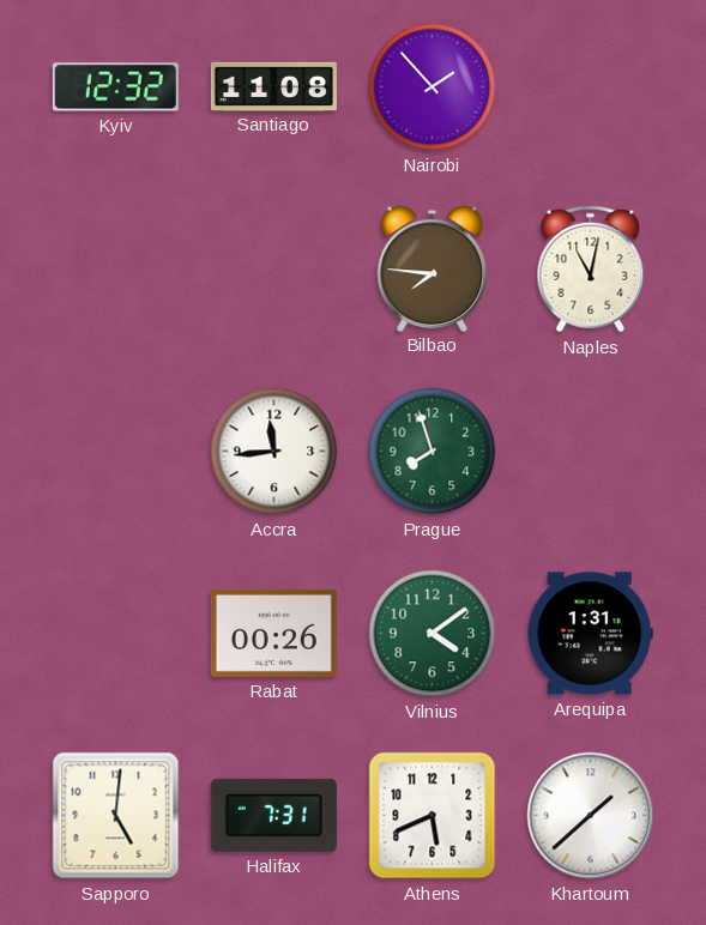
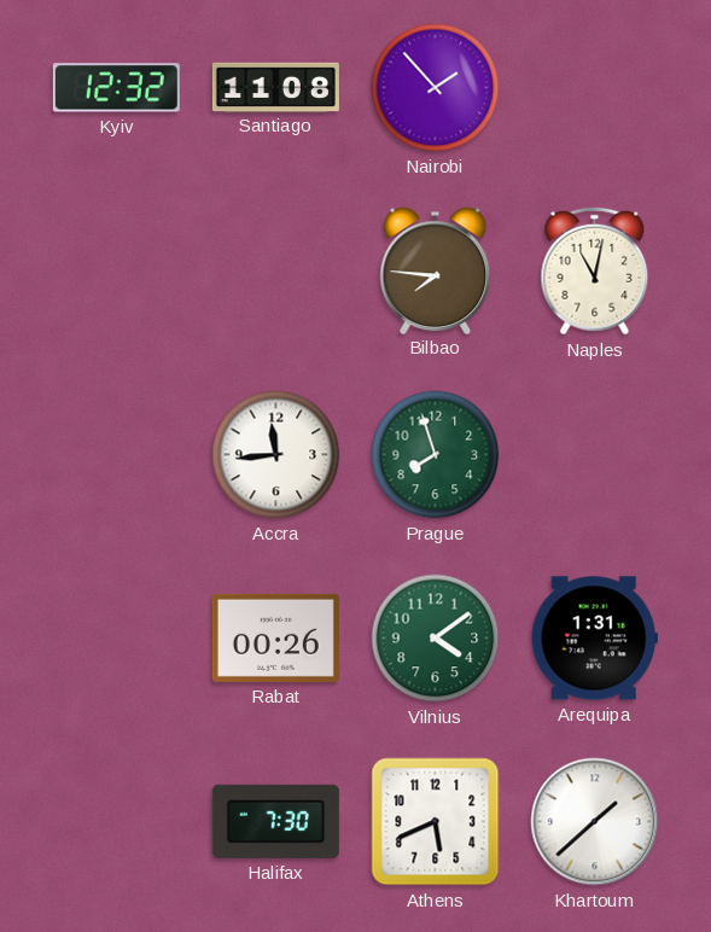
Sapporo: 5:01 -> none (116, 816)
Halifax: 7:31 -> 7:30 (275, 821)
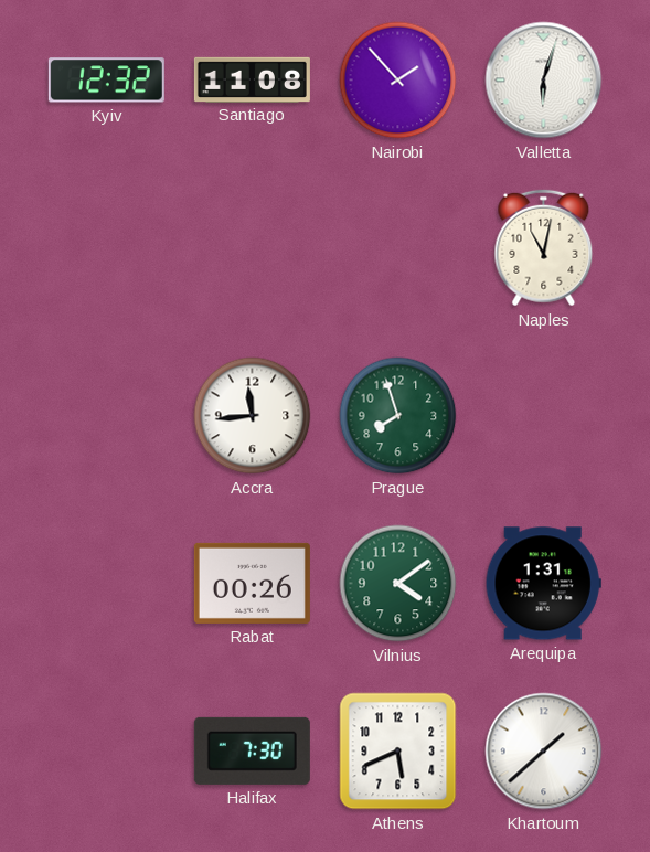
Valletta: none -> 6:03 (544, 81)
Bilbao: 7:46 -> none (436, 270)
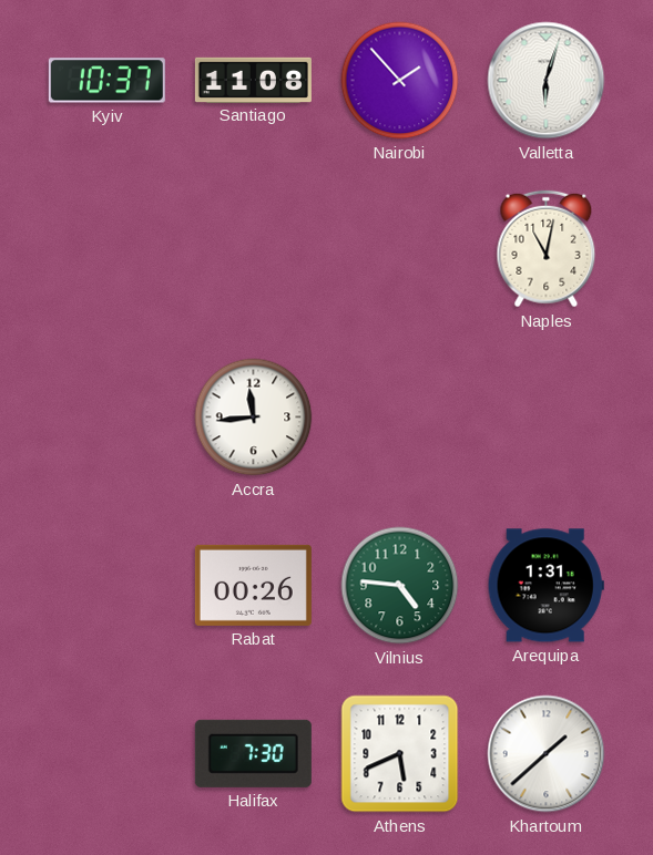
Kyiv: 12:32 -> 10:37 (106, 81)
Prague: 7:57 -> none (398, 416)
Vilnius: 4:09 -> 4:46 (400, 586)
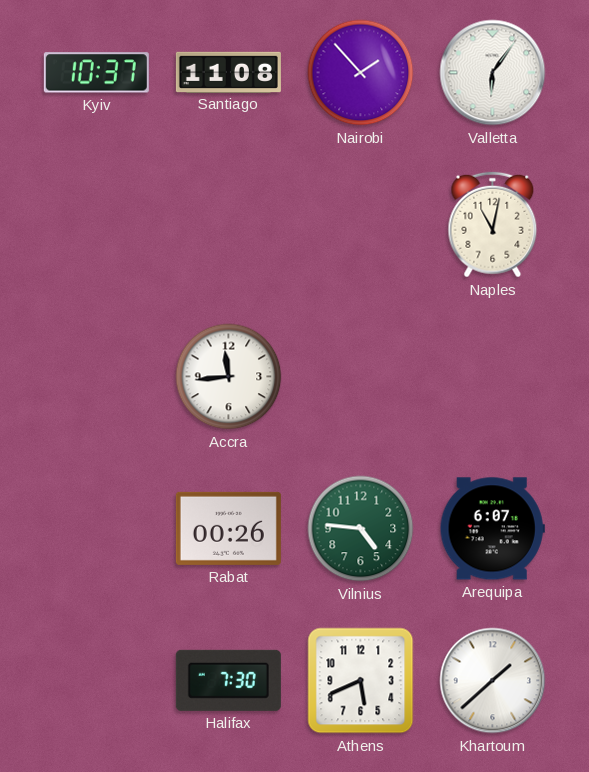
Valletta: 6:03 -> 6:06 (493, 73)
Arequipa: 1:31 -> 6:07 (492, 529)
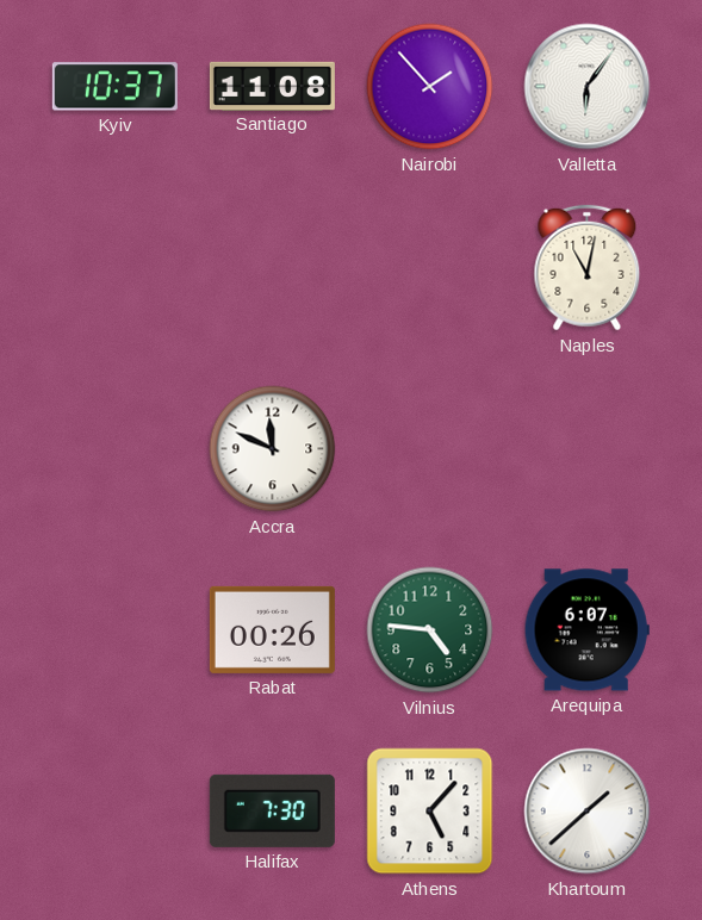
Accra: 11:44 -> 11:49 (273, 449)
Athens: 5:41 -> 5:07 (430, 812)
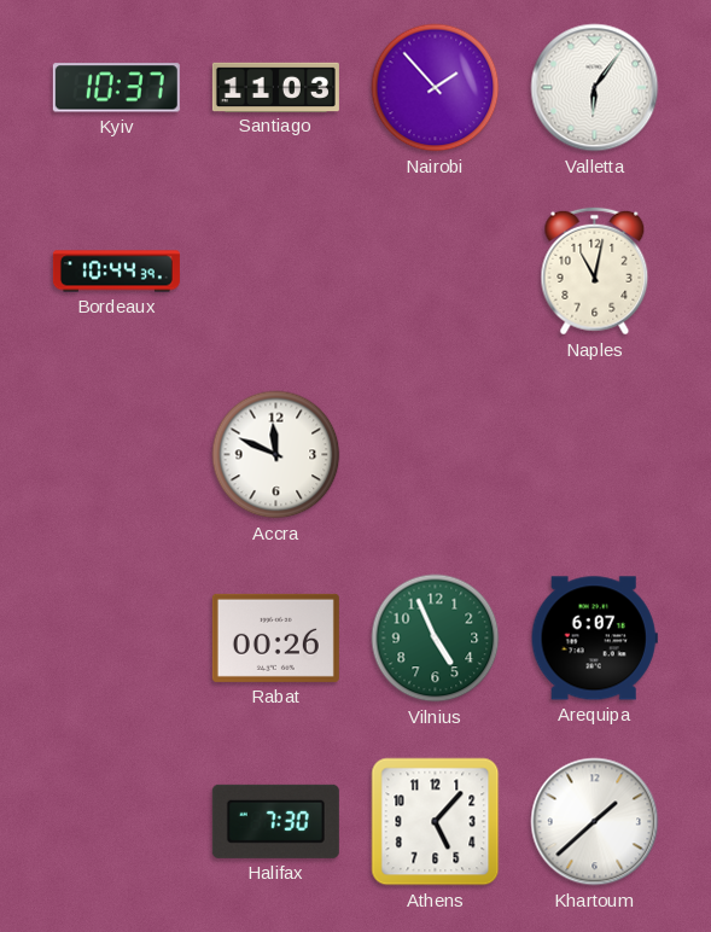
Santiago: 11:08 -> 11:03 (275, 87)
Bordeaux: none -> 10:44 (116, 272)
Vilnius: 4:46 -> 4:56 (436, 639)
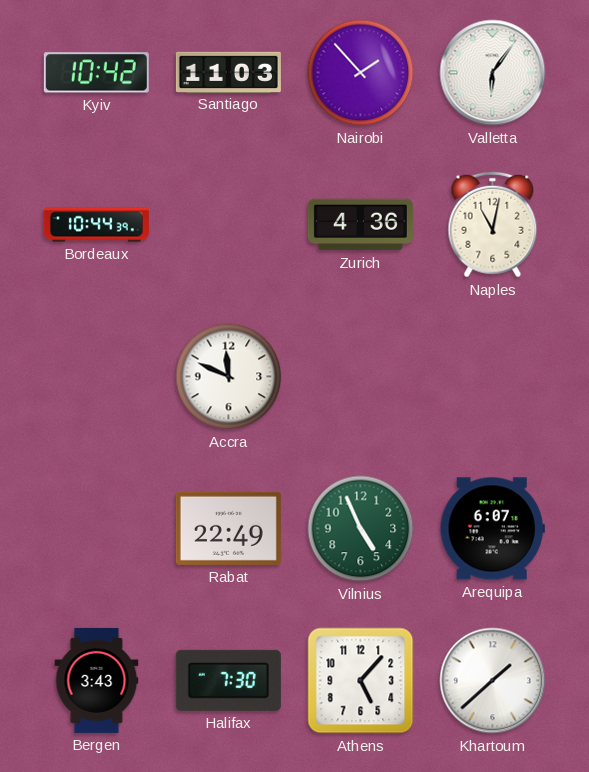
Kyiv: 10:37 -> 10:42 (96, 73)
Zurich: none -> 4:36 (360, 225)
Rabat: 00:26 -> 22:49 (228, 528)
Bergen: none -> 3:43 (97, 680)
